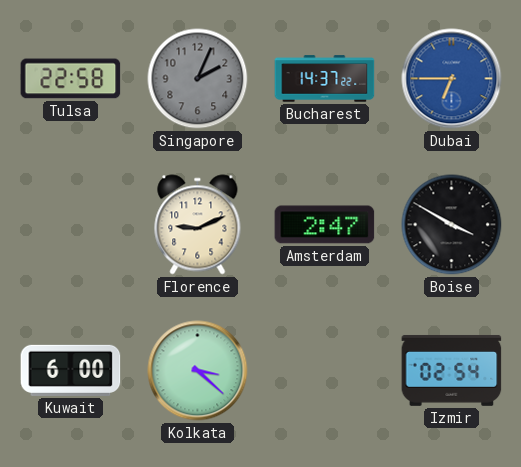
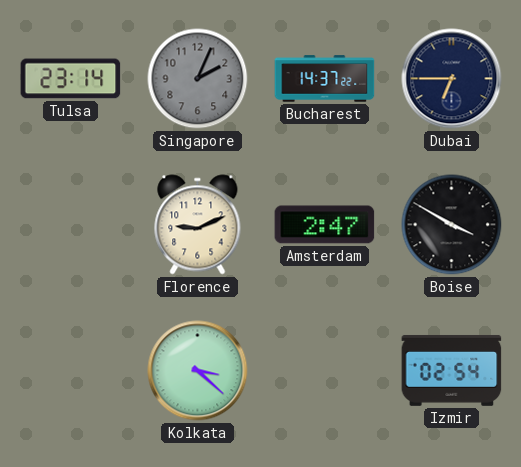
Tulsa: 22:58 -> 23:14 (71, 79)
Dubai dial: blue -> navy (452, 79)
Kuwait: 6:00 -> none (71, 370)
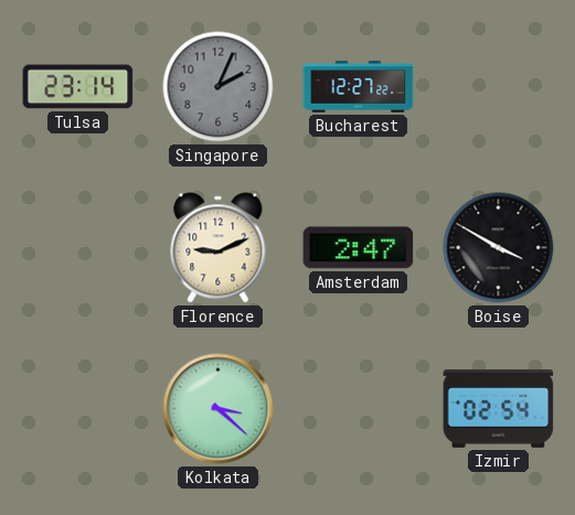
Bucharest: 14:37 -> 12:27 (359, 87)
Dubai: 6:45 -> none (452, 79)
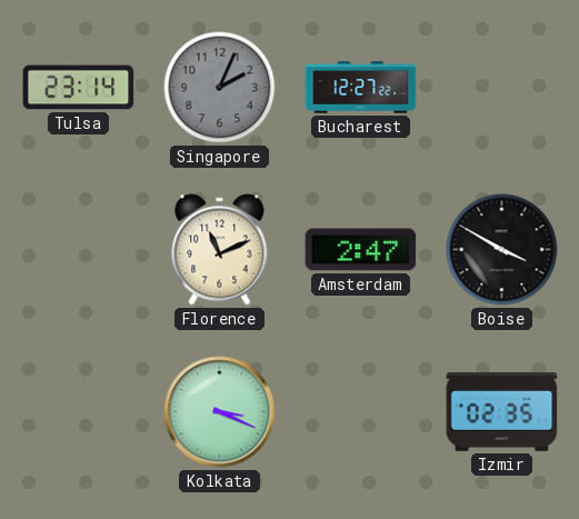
Florence: 9:11 -> 11:11 (220, 250)
Kolkata: 3:22 -> 3:19 (220, 412)
Izmir: 02:54 -> 02:35 (502, 411)
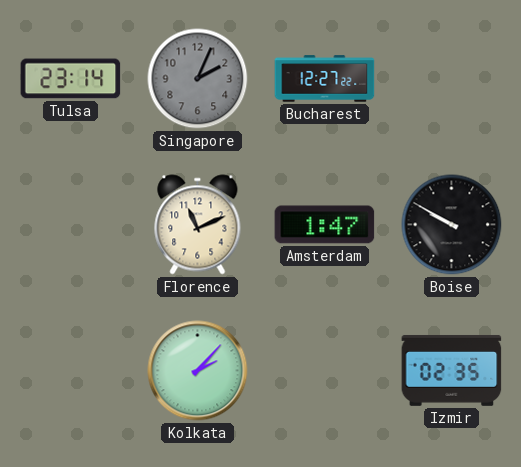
Amsterdam: 2:47 -> 1:47 (325, 225)
Boise: 3:50 -> 9:50 (452, 225)
Kolkata: 3:19 -> 2:07 (198, 371)
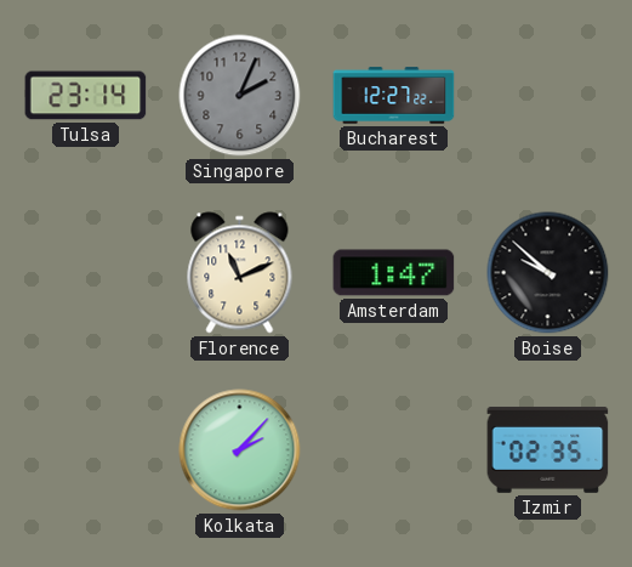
Boise: 9:50 -> 9:52 (548, 273)
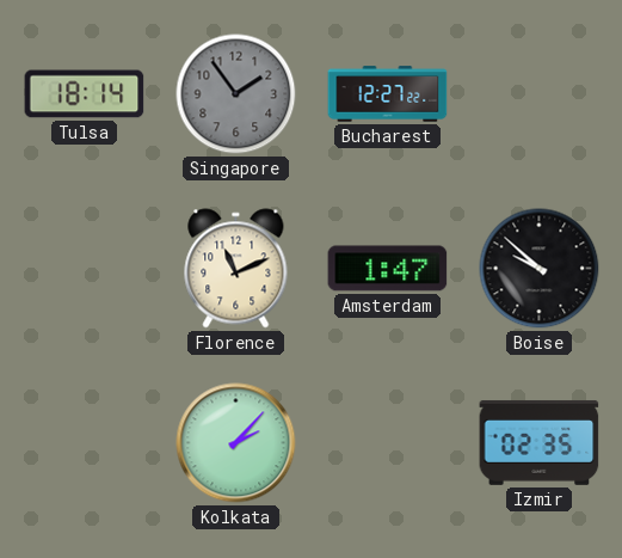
Tulsa: 23:14 -> 18:14 (85, 94)
Singapore: 2:04 -> 1:54 (236, 94)
